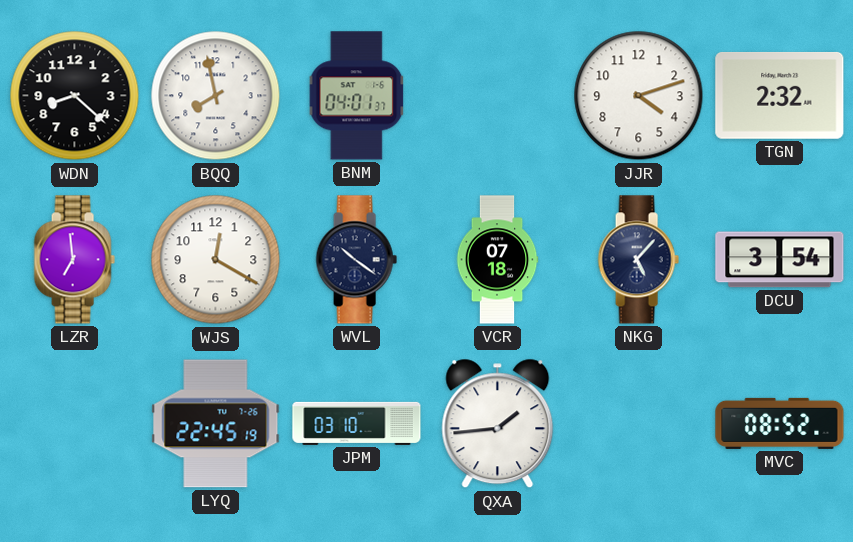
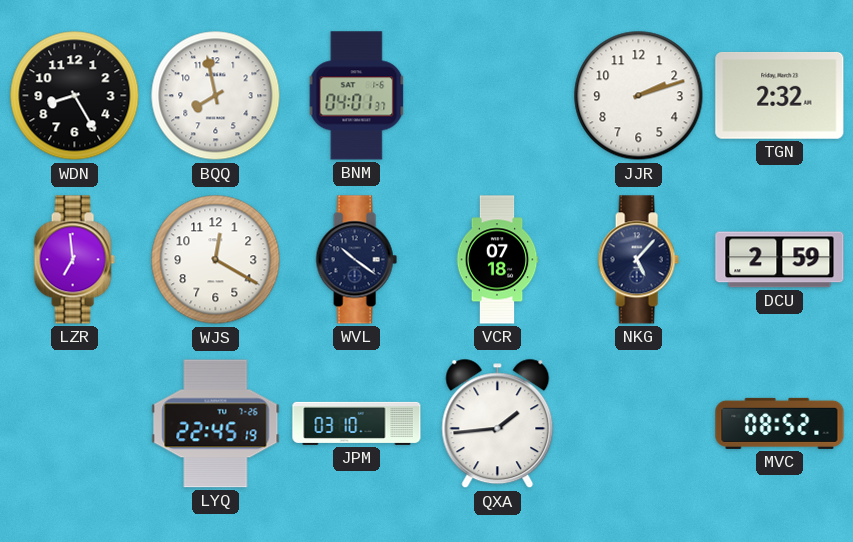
WDN: 8:22 -> 8:25 (75, 96)
JJR: 4:12 -> 2:12 (639, 96)
DCU: 3:54 -> 2:59 (780, 260)
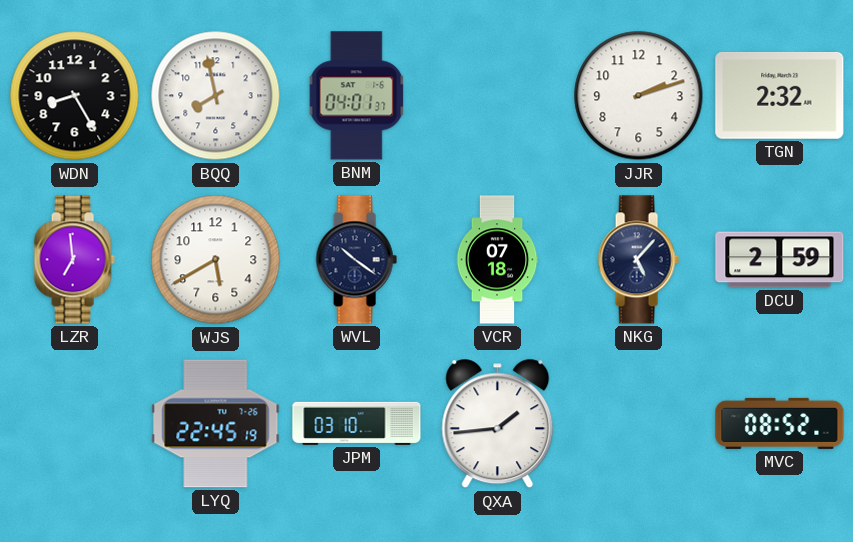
WJS: 12:20 -> 5:40 (216, 260)
